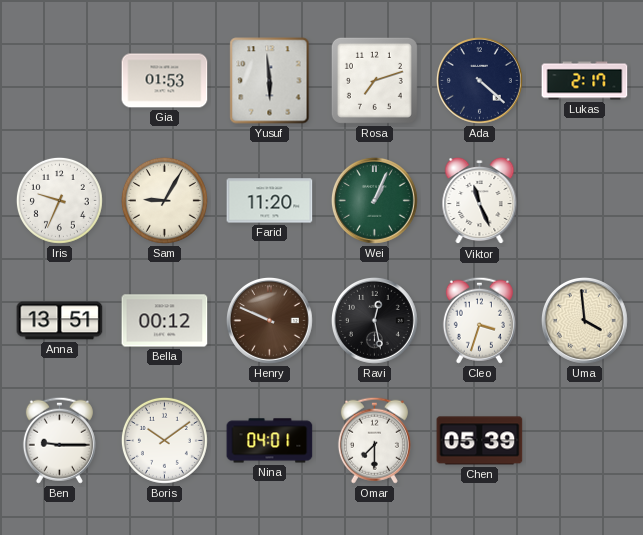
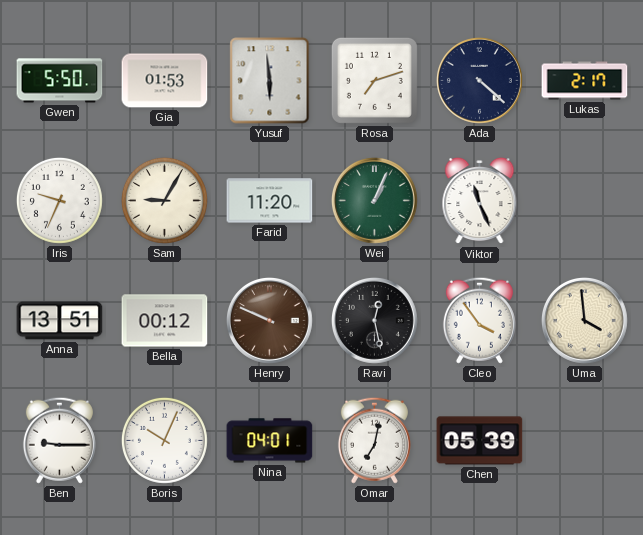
Gwen: none -> 5:50 (60, 81)
Cleo: 3:33 -> 3:54 (479, 320)
Boris: 10:09 -> 10:04 (164, 440)
Omar: 7:30 -> 7:02 (374, 440)
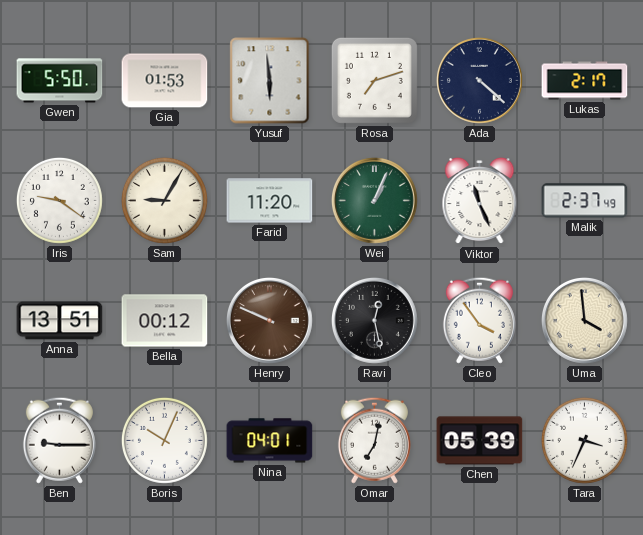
Iris: 9:34 -> 9:21 (59, 200)
Malik: none -> 2:37 (585, 201)
Tara: none -> 3:34 (584, 440)
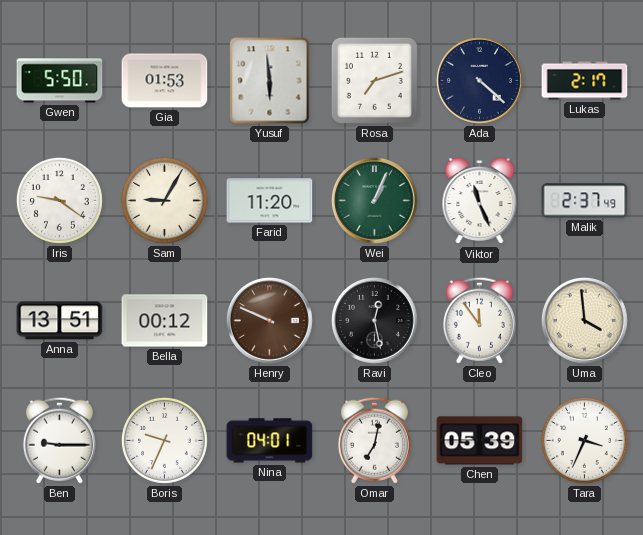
Cleo: 3:54 -> 11:54 (479, 320)
Boris: 10:04 -> 9:34 (164, 440)
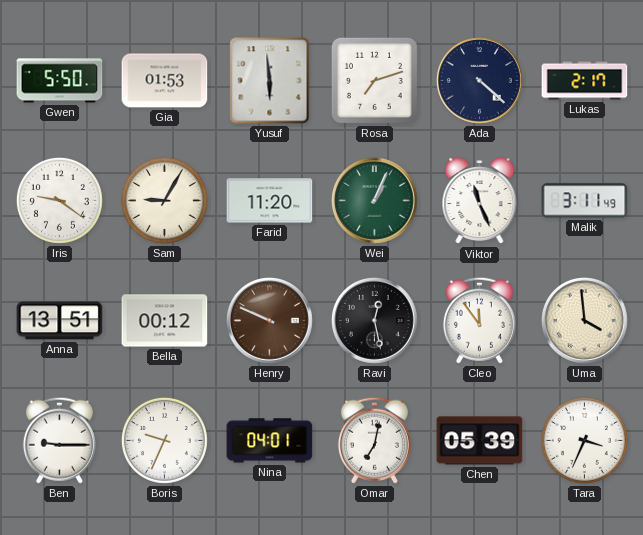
Malik: 2:37 -> 3:11 (585, 201)
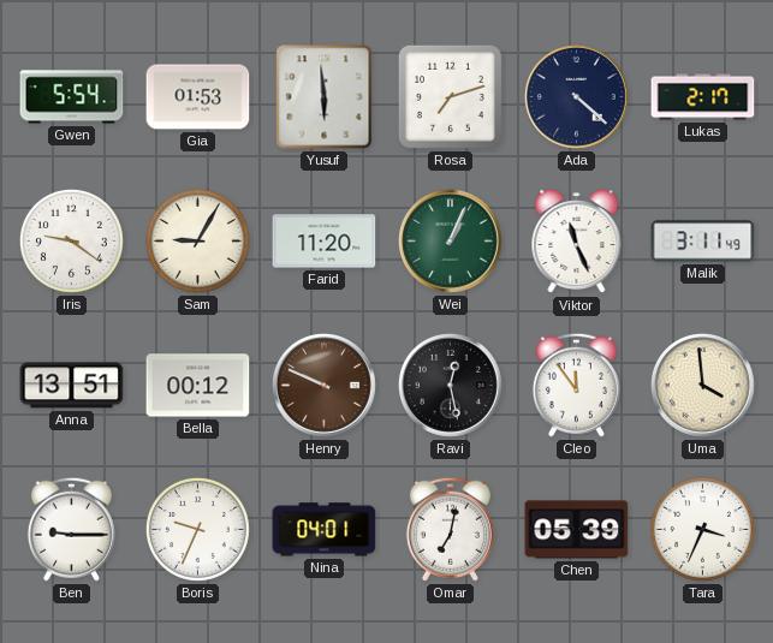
Gwen: 5:50 -> 5:54 (72, 97)
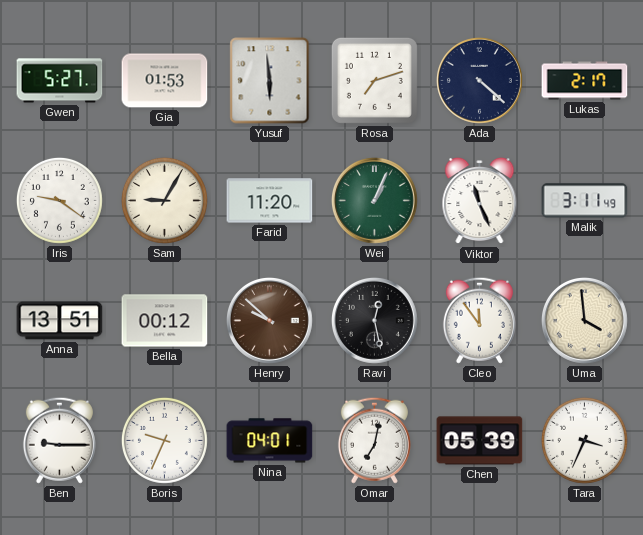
Gwen: 5:54 -> 5:27 (60, 81)
Henry: 9:49 -> 9:52 (269, 320)
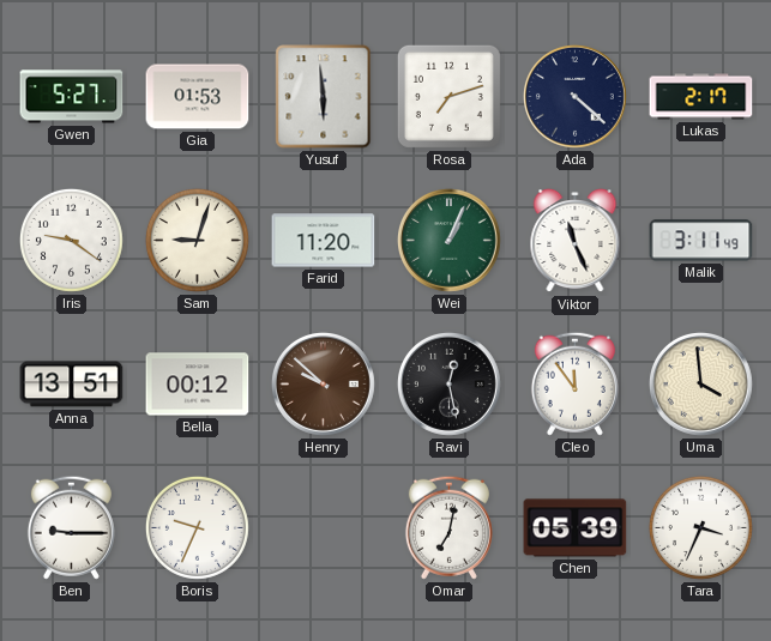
Sam: 9:05 -> 9:03 (197, 240)
Nina: 04:01 -> none (270, 441)
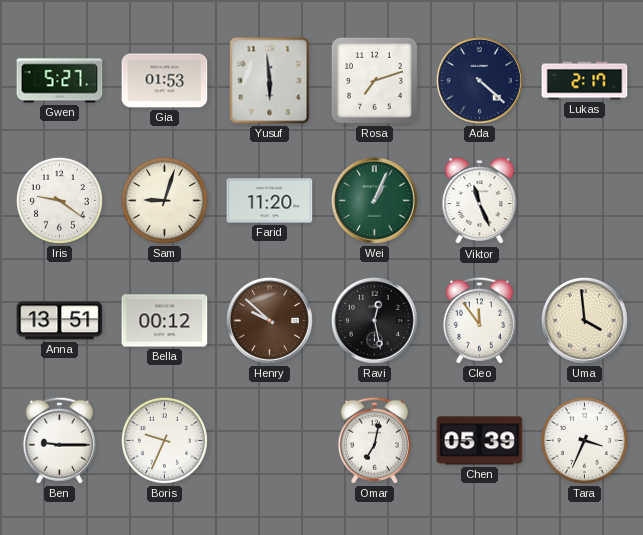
Malik: 3:11 -> none (701, 241)
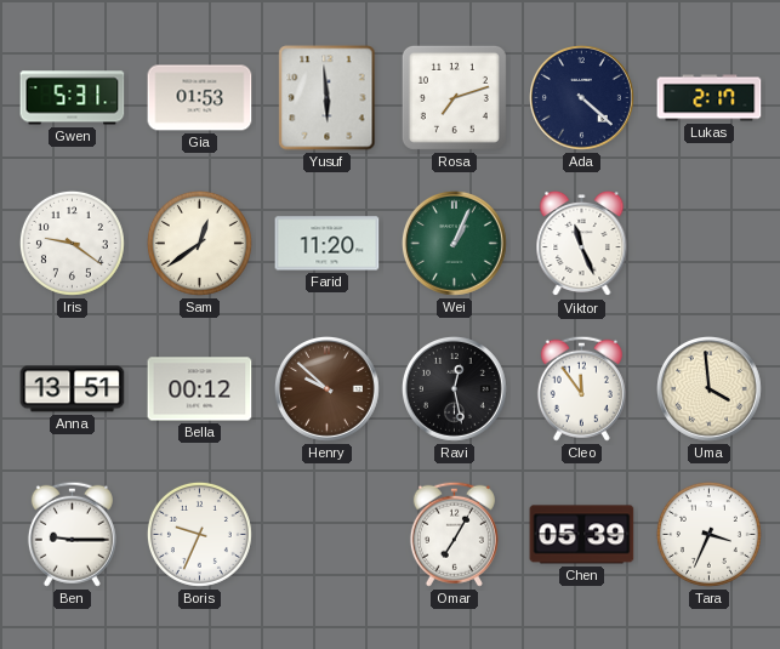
Gwen: 5:27 -> 5:31 (73, 98)
Sam: 9:03 -> 12:39 (199, 243)
Omar: 7:02 -> 7:05 (454, 534)
